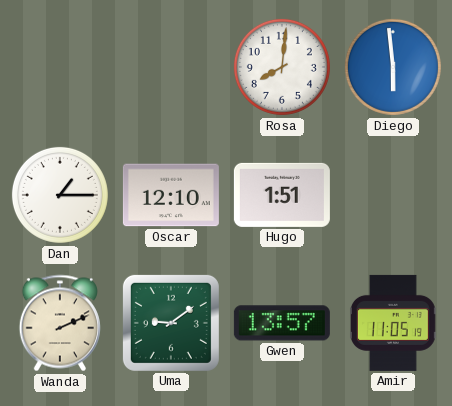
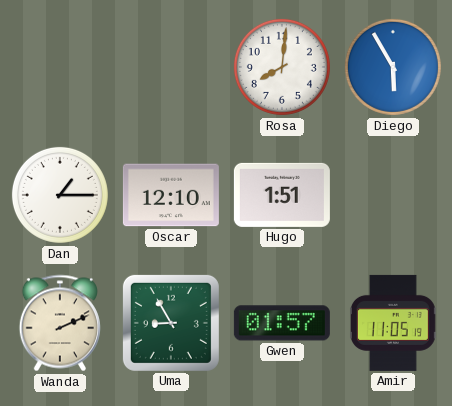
Diego: 5:59 -> 5:55 (393, 67)
Uma: 9:09 -> 8:55 (171, 323)
Gwen: 13:57 -> 01:57 (282, 323)
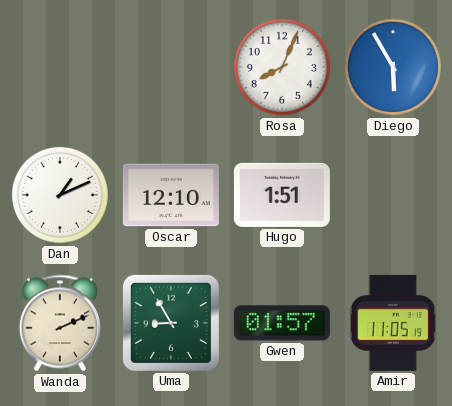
Rosa: 8:01 -> 8:04 (282, 67)
Dan: 1:15 -> 1:11 (60, 195)
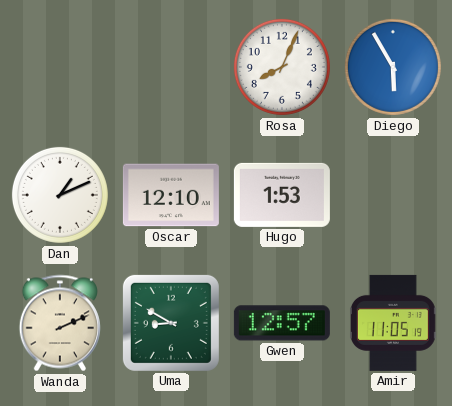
Hugo: 1:51 -> 1:53 (282, 195)
Uma: 8:55 -> 8:50 (171, 323)
Gwen: 01:57 -> 12:57 (282, 323)
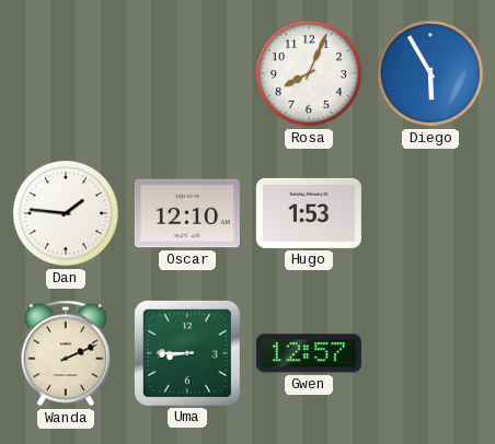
Dan: 1:11 -> 1:46 (66, 213)
Uma: 8:50 -> 8:45 (187, 353)
Amir: 11:05 -> none (393, 323)
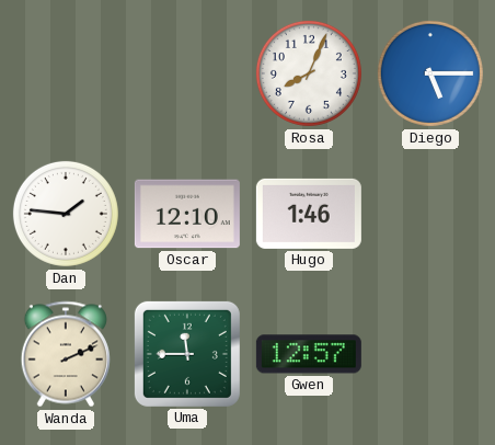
Diego: 5:55 -> 5:15 (430, 73)
Hugo: 1:53 -> 1:46 (309, 214)
Uma: 8:45 -> 11:45 (187, 354)
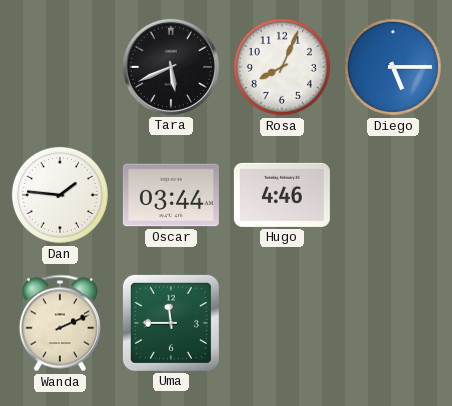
Tara: none -> 5:41 (171, 67)
Oscar: 12:10 -> 03:44 (171, 195)
Hugo: 1:46 -> 4:46 (282, 195)
Gwen: 12:57 -> none (309, 354)
